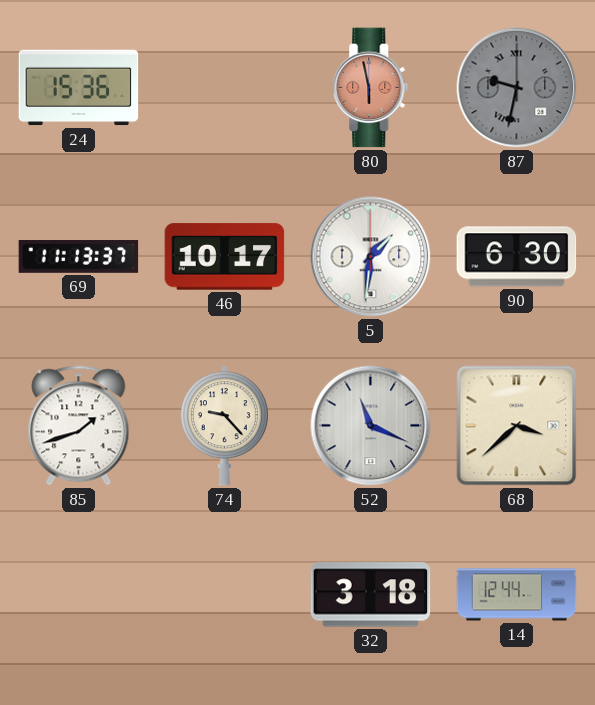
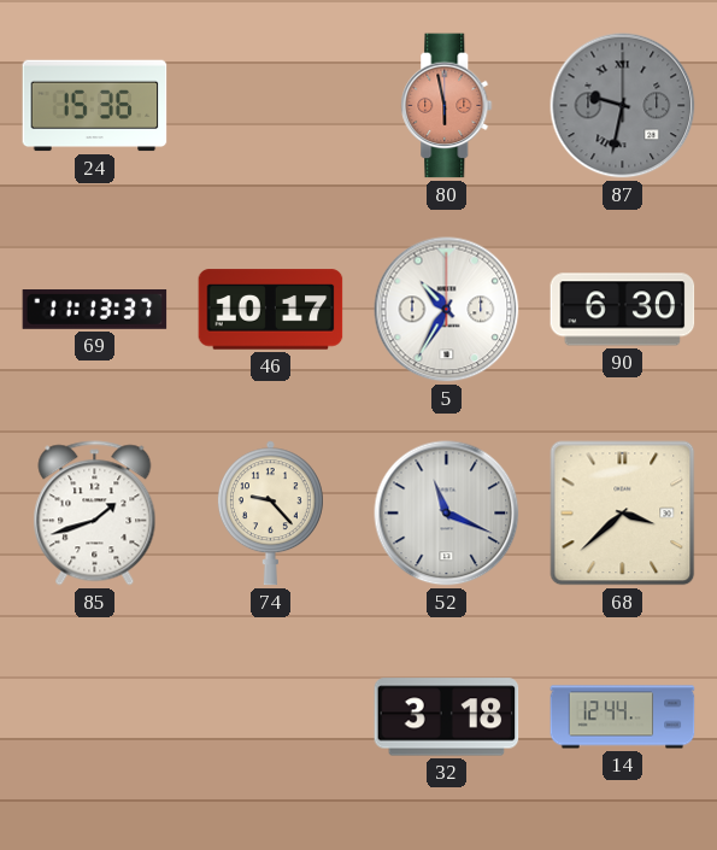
5: 1:31 -> 10:35 (447, 310)
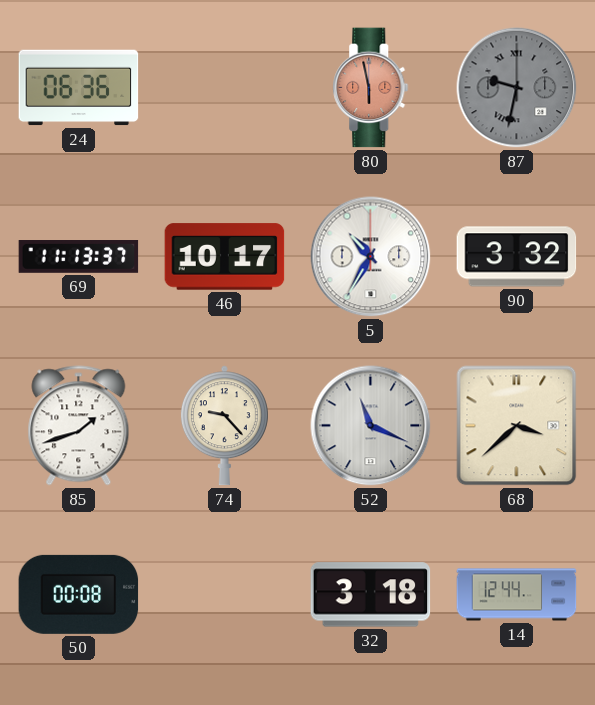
24: 15:36 -> 06:36 (79, 88)
90: 6:30 -> 3:32 (517, 257)
50: none -> 00:08 (79, 594)
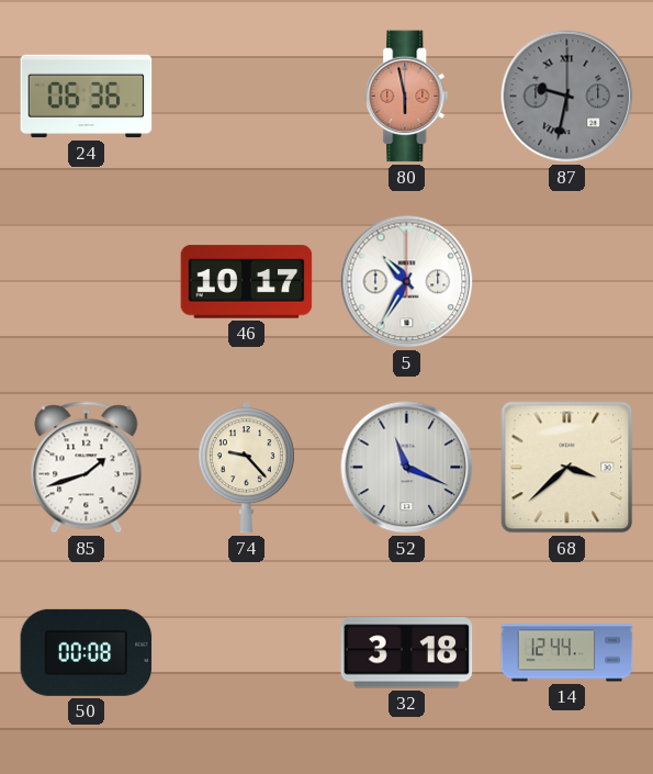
69: 11:13 -> none (79, 257)
90: 3:32 -> none (517, 257)
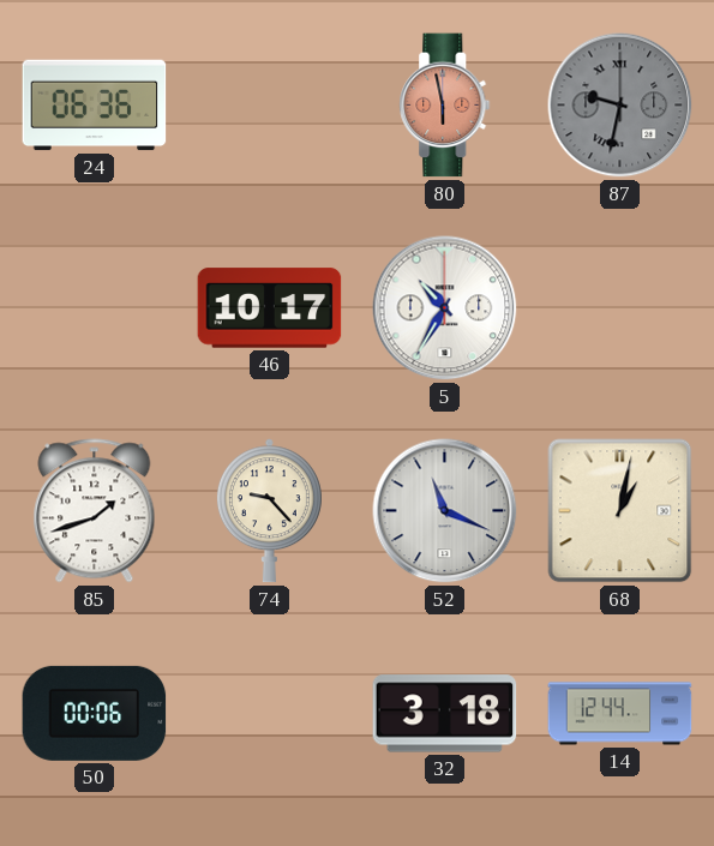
68: 3:38 -> 1:02 (620, 511)
50: 00:08 -> 00:06 (95, 713)
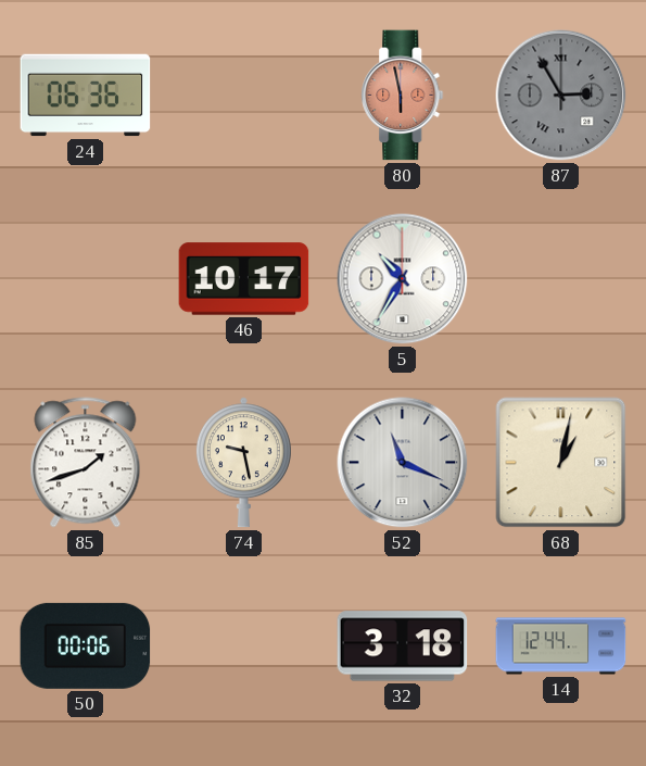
87: 9:32 -> 2:55 (561, 96)
74: 9:23 -> 9:28 (243, 463)
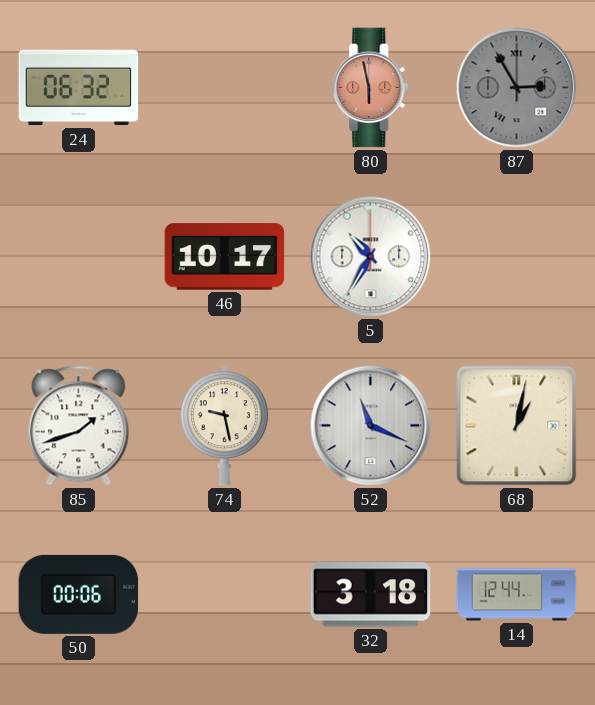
24: 06:36 -> 06:32 (79, 88)
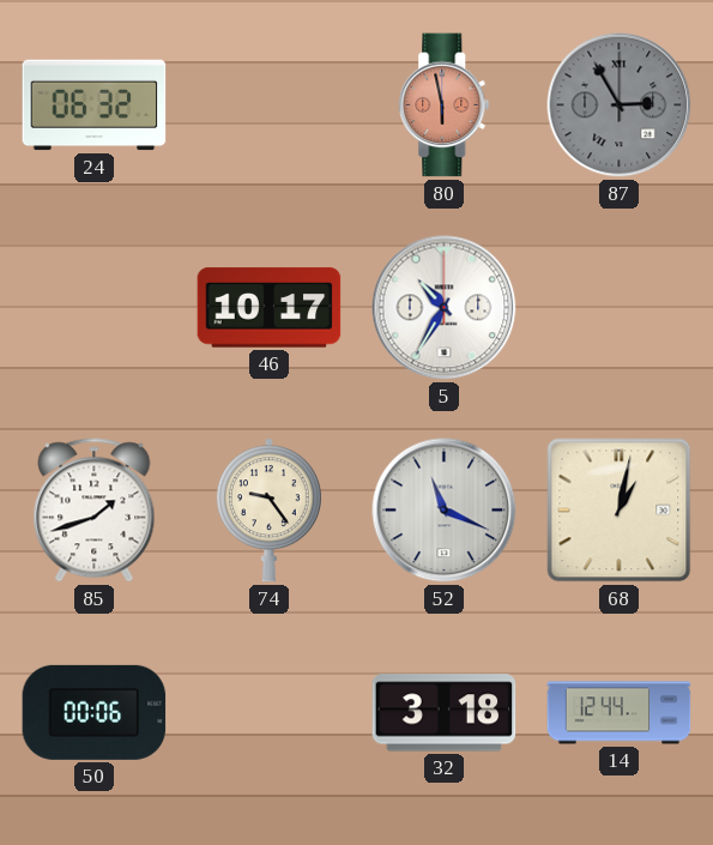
74: 9:28 -> 9:24 (268, 511)
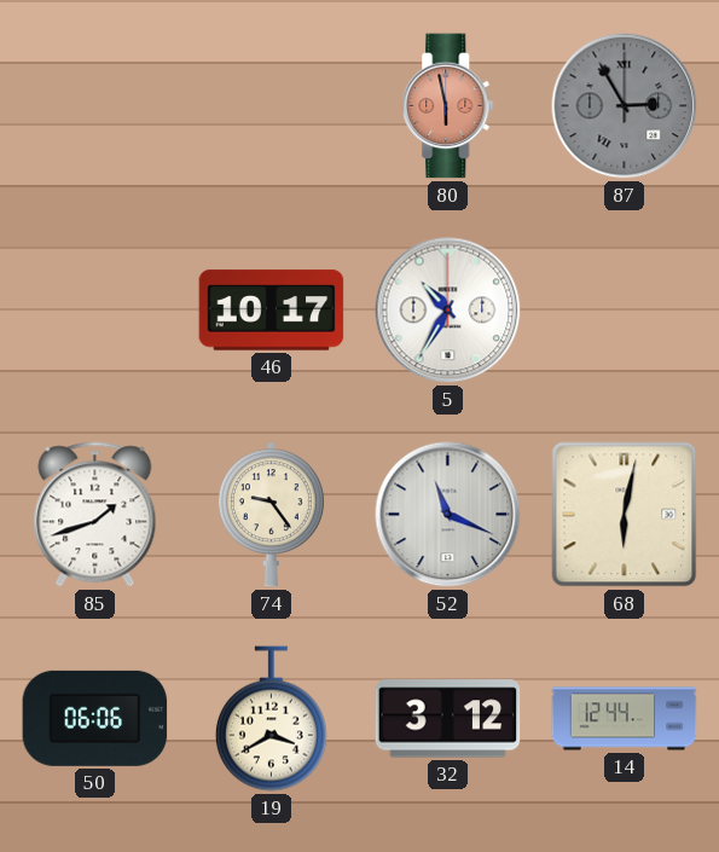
24: 06:32 -> none (95, 105)
68: 1:02 -> 6:02 (625, 515)
50: 00:06 -> 06:06 (95, 718)
19: none -> 3:40 (271, 719)
32: 3:18 -> 3:12 (448, 719)
